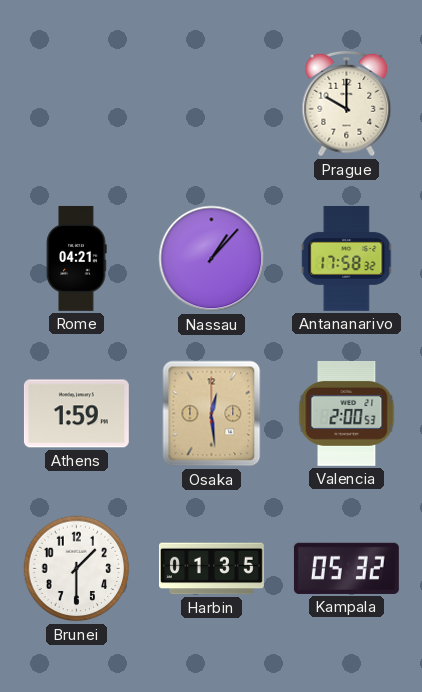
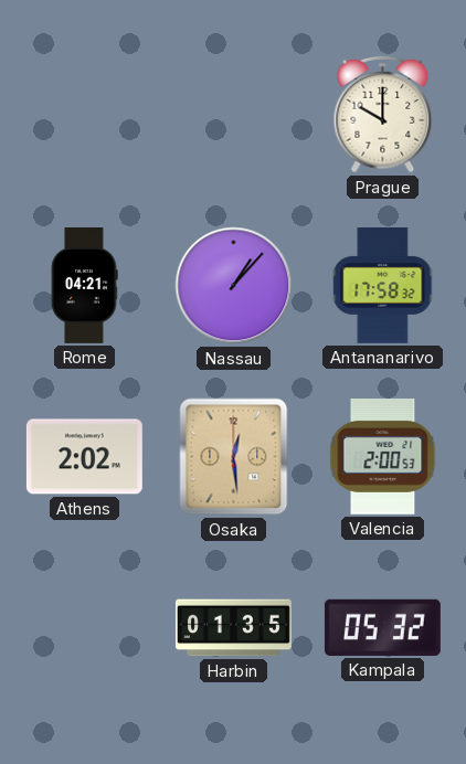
Athens: 1:59 -> 2:02 (84, 457)
Brunei: 1:30 -> none (77, 569)
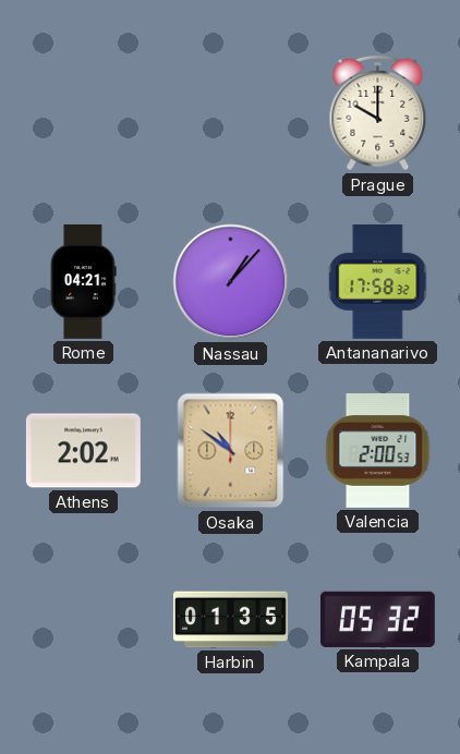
Osaka: 12:29 -> 10:51 (231, 451)
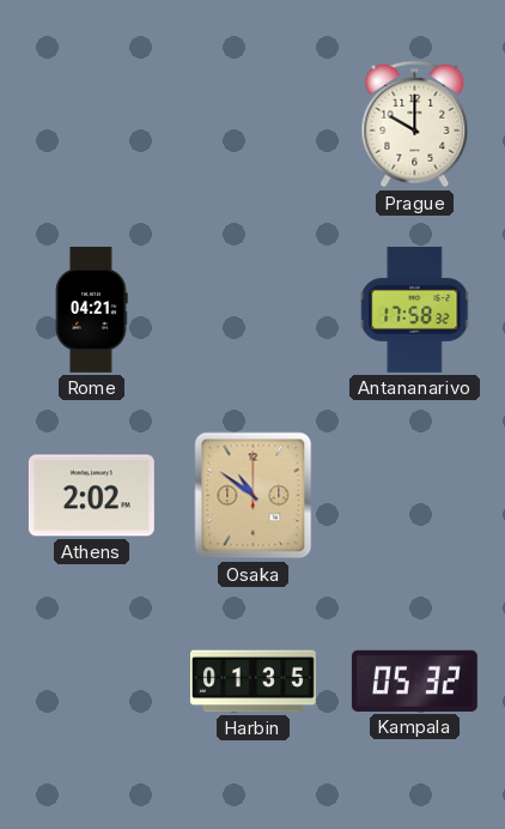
Nassau: 1:07 -> none (231, 282)
Valencia: 2:00 -> none (378, 450)
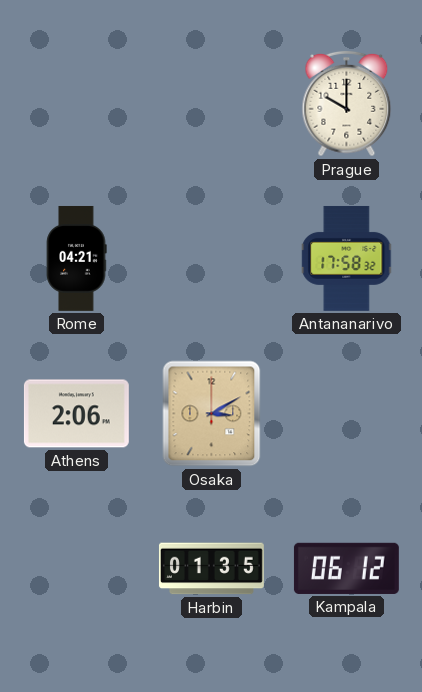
Athens: 2:02 -> 2:06 (76, 414)
Osaka: 10:51 -> 3:10 (212, 414)
Kampala: 05:32 -> 06:12 (346, 568)
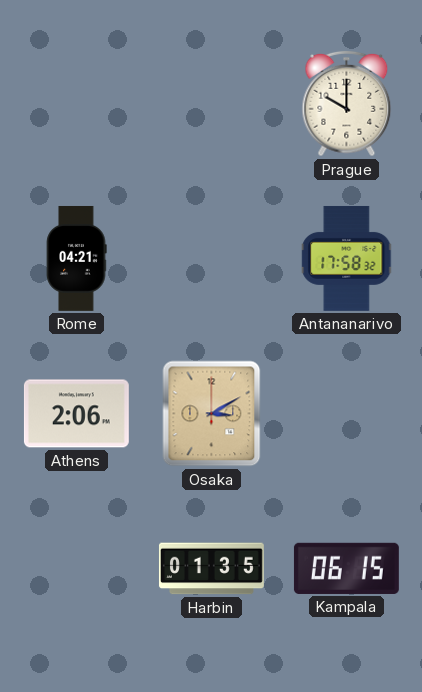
Kampala: 06:12 -> 06:15 (346, 568)
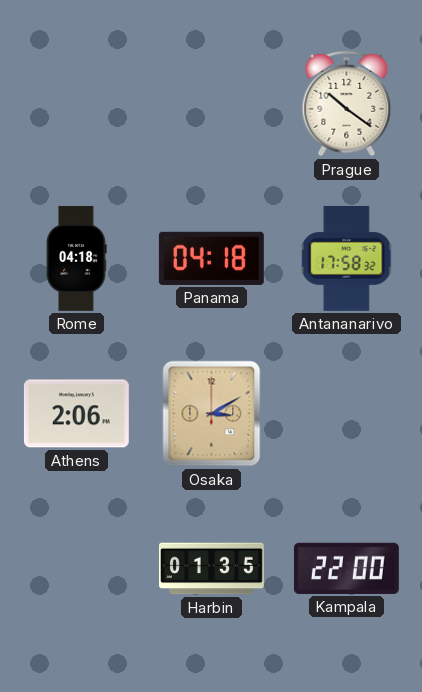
Prague: 10:00 -> 10:21 (347, 104)
Rome: 04:21 -> 04:18 (76, 258)
Panama: none -> 04:18 (211, 258)
Kampala: 06:15 -> 22:00 (346, 568)
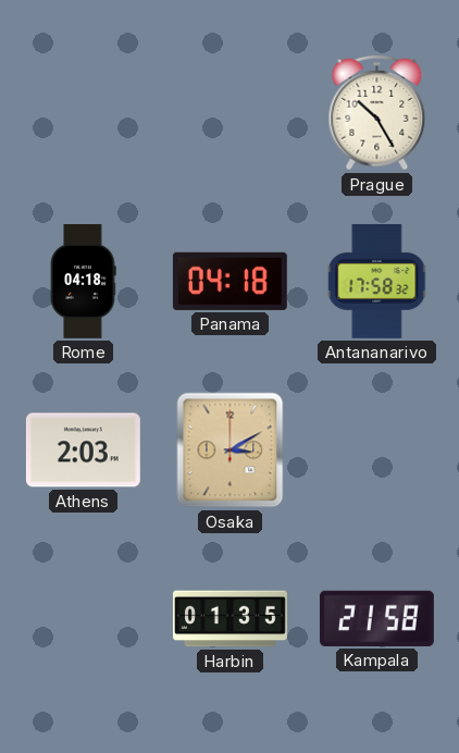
Prague: 10:21 -> 10:25 (377, 113)
Athens: 2:06 -> 2:03 (83, 450)
Kampala: 22:00 -> 21:58 (376, 618)
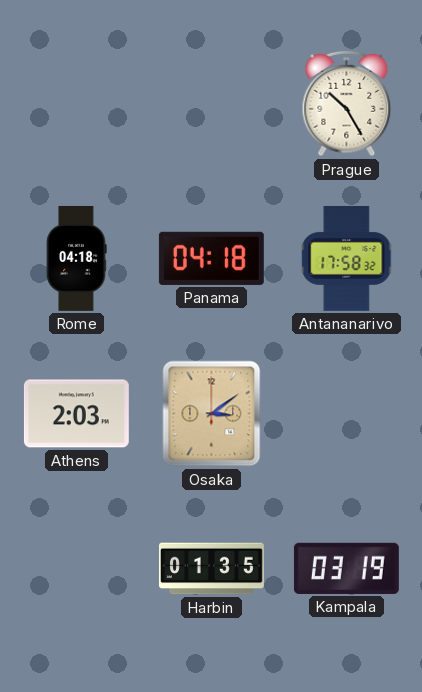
Osaka: 3:10 -> 3:09 (212, 414)
Kampala: 21:58 -> 03:19 (346, 568)
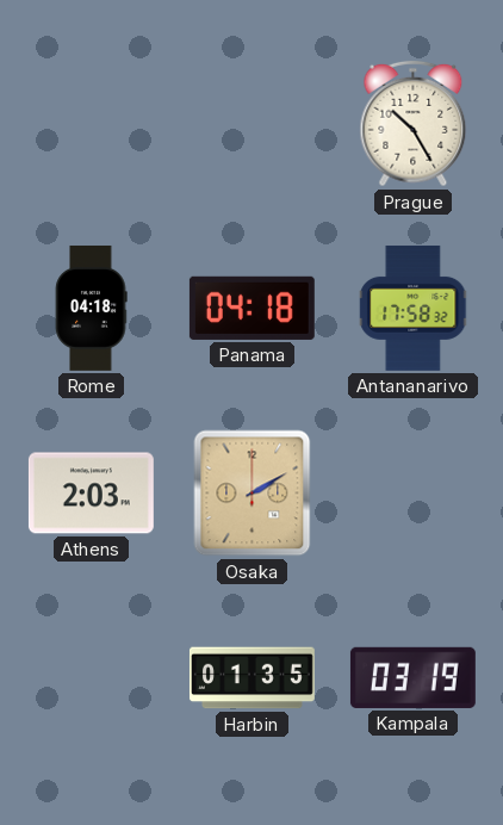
Osaka: 3:09 -> 2:10 (253, 494)
